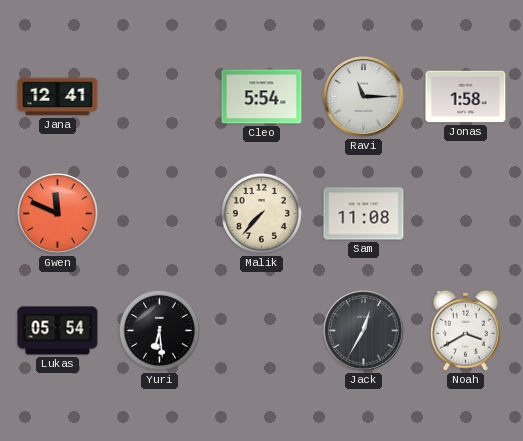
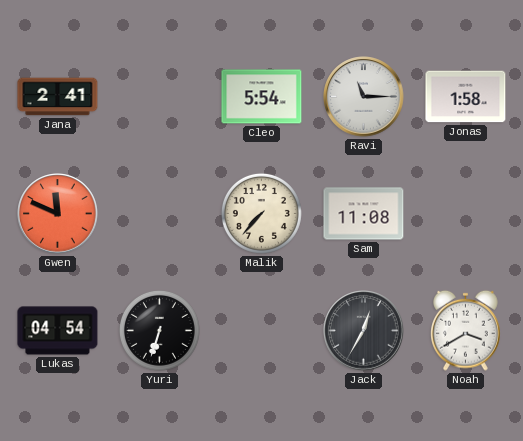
Jana: 12:41 -> 2:41 (58, 97)
Lukas: 05:54 -> 04:54 (58, 331)
Yuri: 6:29 -> 6:33 (159, 330)
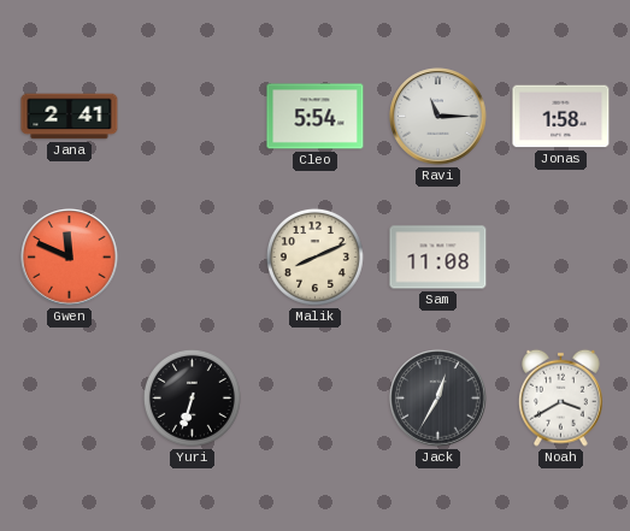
Malik: 7:37 -> 8:11 (314, 256)
Lukas: 04:54 -> none (58, 331)
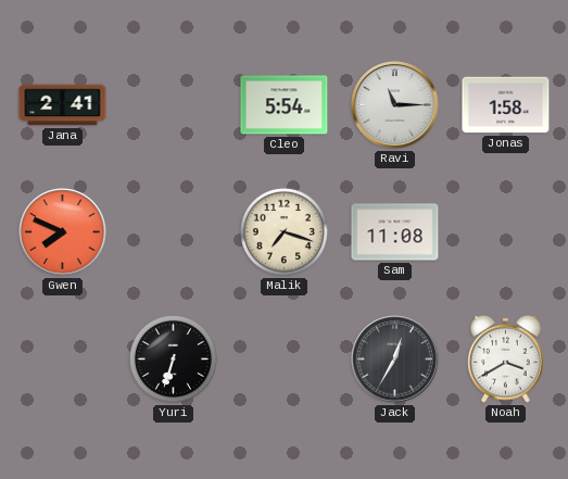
Gwen: 11:49 -> 7:49 (63, 232)
Malik: 8:11 -> 7:18 (283, 231)
